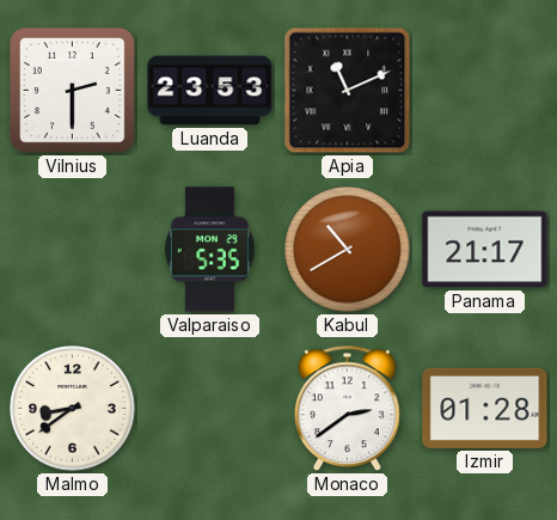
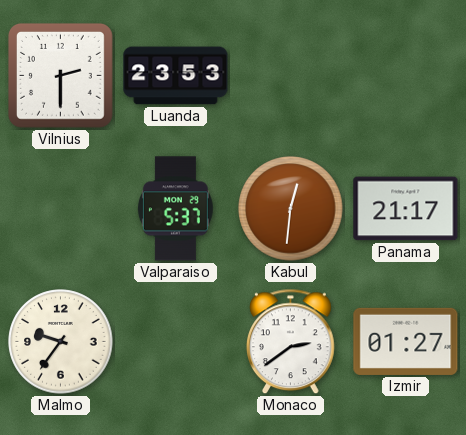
Apia: 11:11 -> none (348, 91)
Valparaiso: 5:35 -> 5:37 (175, 209)
Kabul: 10:40 -> 12:31 (291, 209)
Malmo: 8:39 -> 9:36 (61, 342)
Izmir: 01:28 -> 01:27 (406, 341)
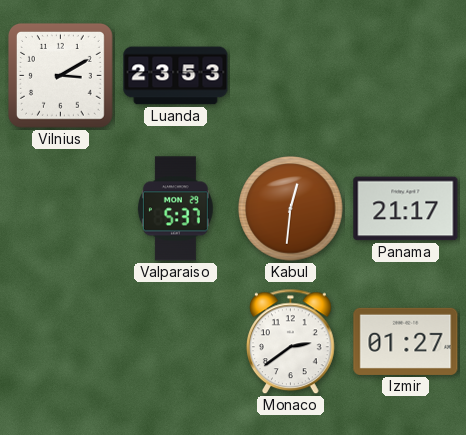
Vilnius: 2:30 -> 3:10 (60, 75)
Malmo: 9:36 -> none (61, 342)
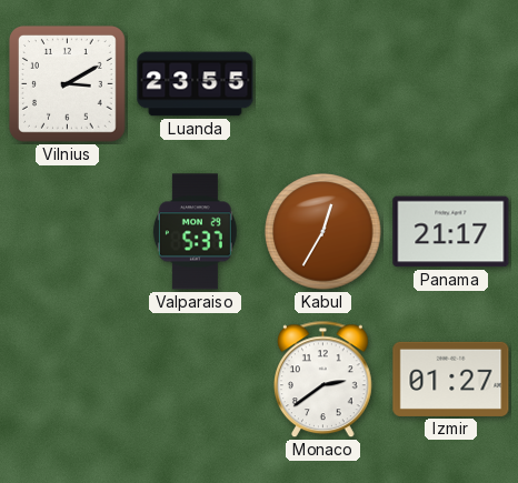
Luanda: 23:53 -> 23:55 (196, 84)
Kabul: 12:31 -> 12:35 (323, 232)
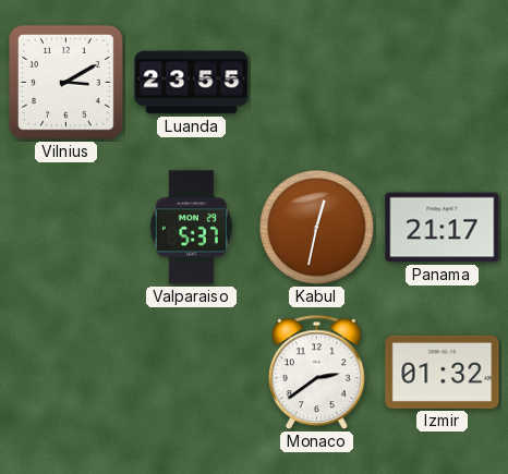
Kabul: 12:35 -> 12:32 (317, 228)
Izmir: 01:27 -> 01:32 (443, 372)
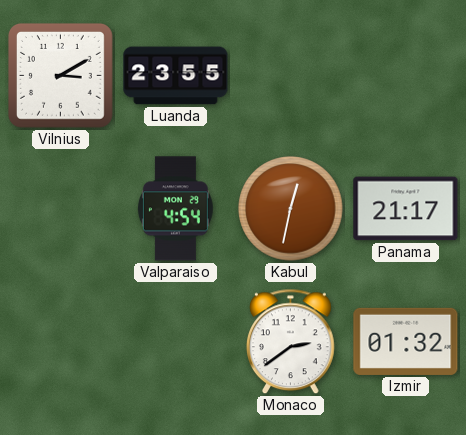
Valparaiso: 5:37 -> 4:54 (175, 209)
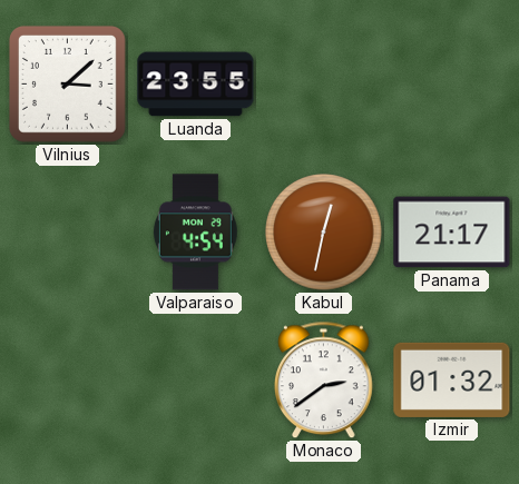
Vilnius: 3:10 -> 3:08 (67, 83)
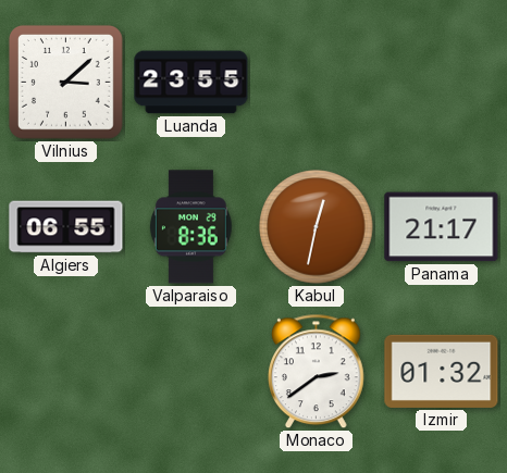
Algiers: none -> 06:55 (66, 227)
Valparaiso: 4:54 -> 8:36 (190, 227)
